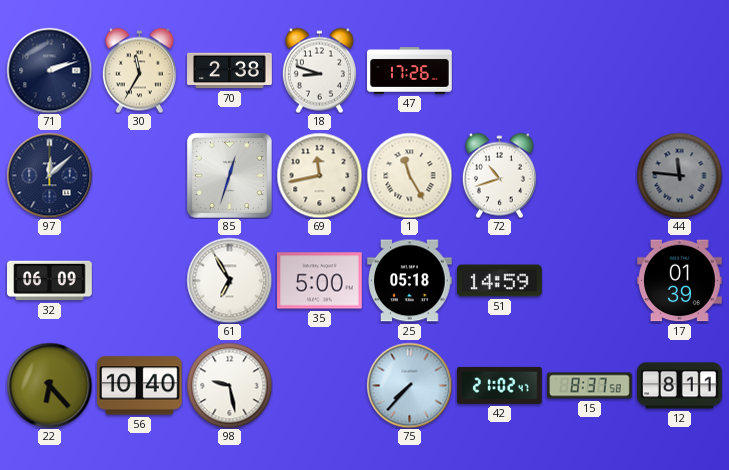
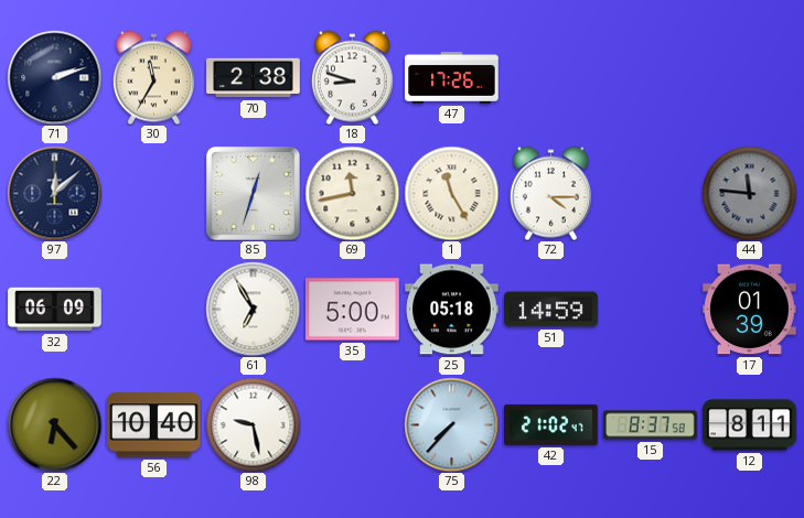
72: 10:42 -> 4:15 (550, 193)
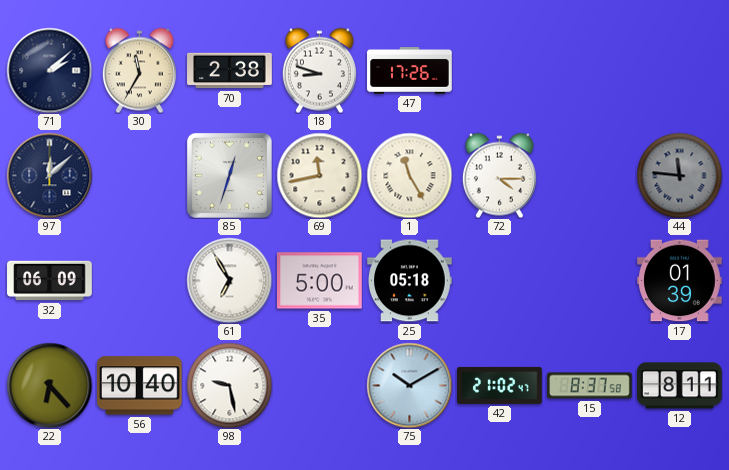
71: 2:12 -> 2:08 (49, 70)
51: 14:59 -> none (551, 310)
75: 7:37 -> 10:10 (409, 385)
